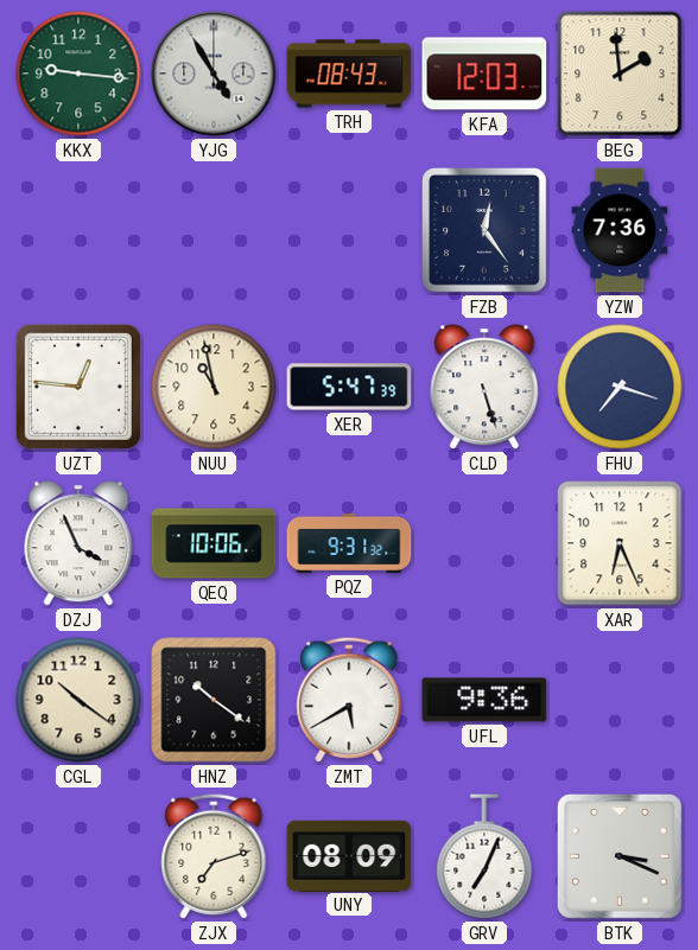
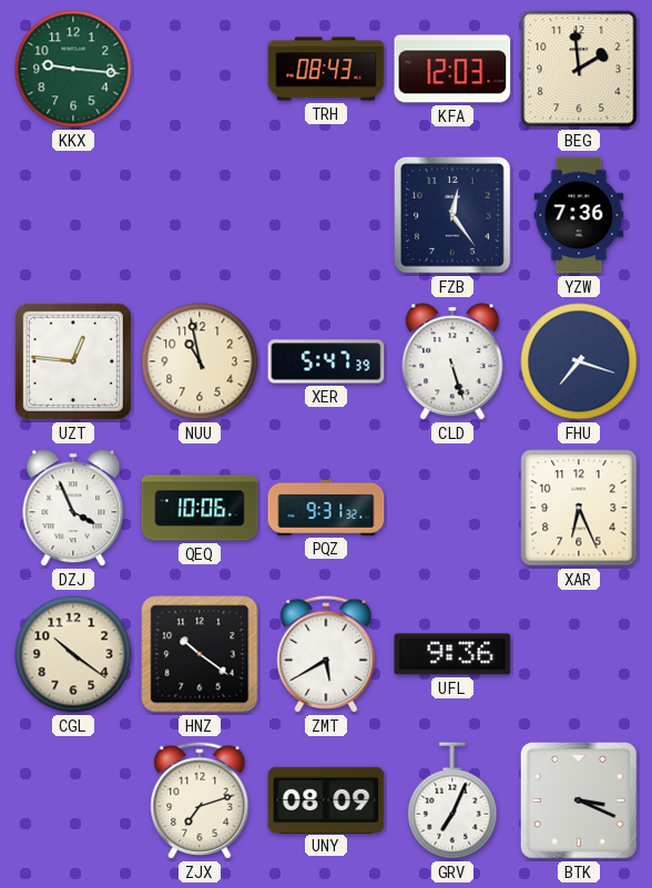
YJG: 4:55 -> none (214, 74)
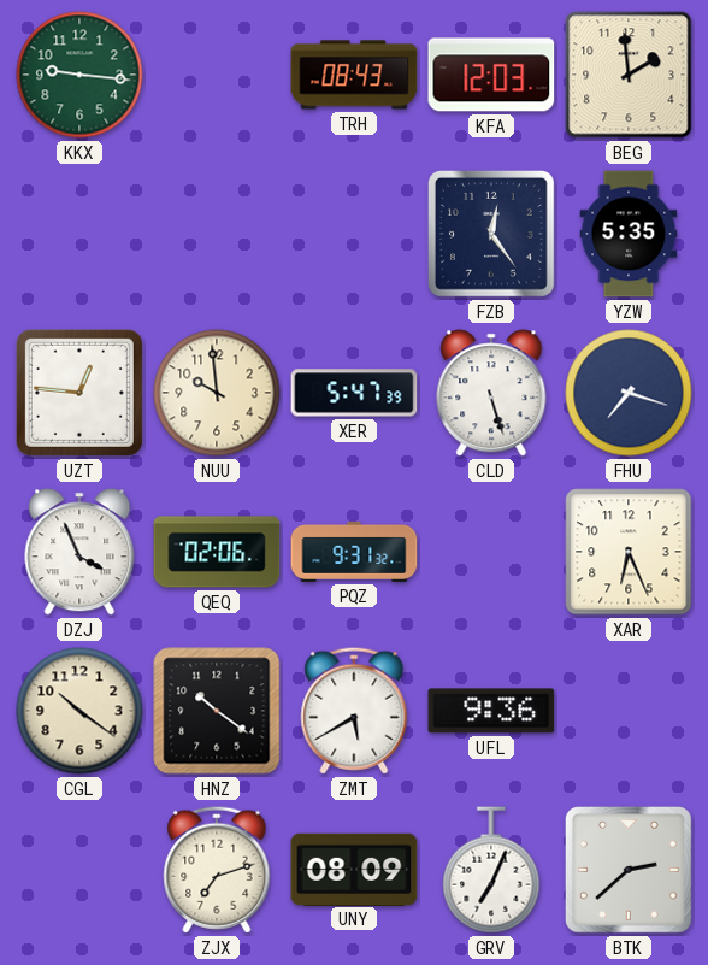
YZW: 7:36 -> 5:35 (629, 234)
NUU: 10:58 -> 9:59 (217, 393)
QEQ: 10:06 -> 02:06 (217, 552)
BTK: 3:19 -> 2:38 (629, 870)
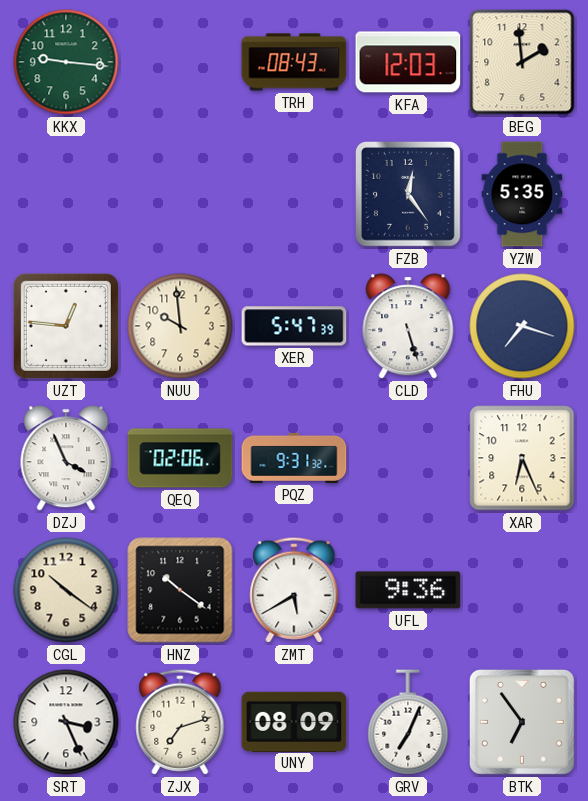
SRT: none -> 3:26 (66, 722)
BTK: 2:38 -> 6:54 (522, 722)
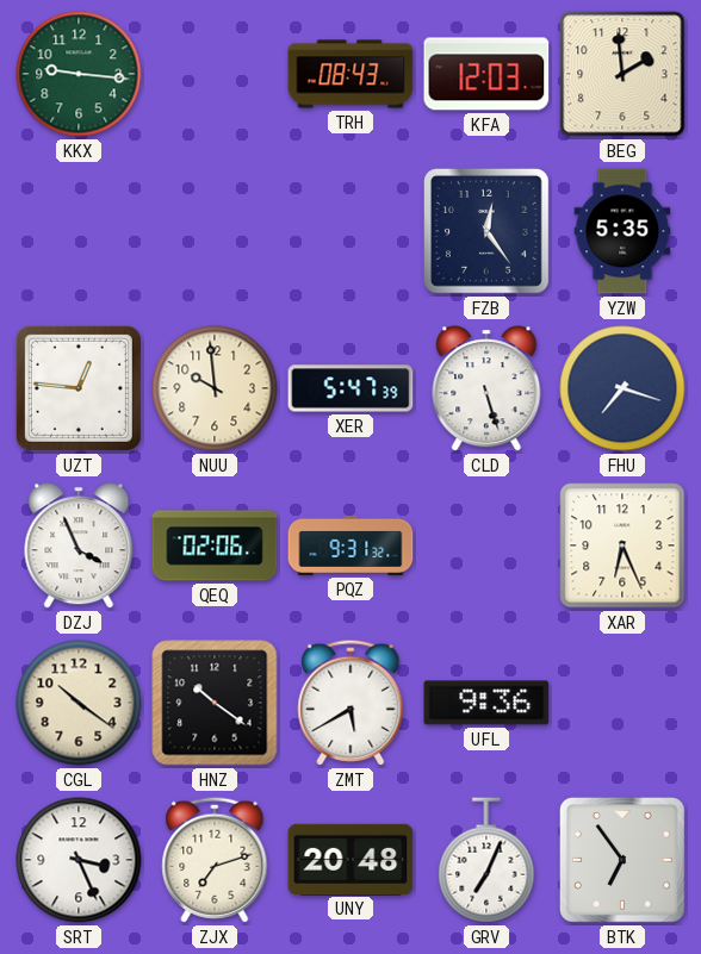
UNY: 08:09 -> 20:48 (350, 859)
